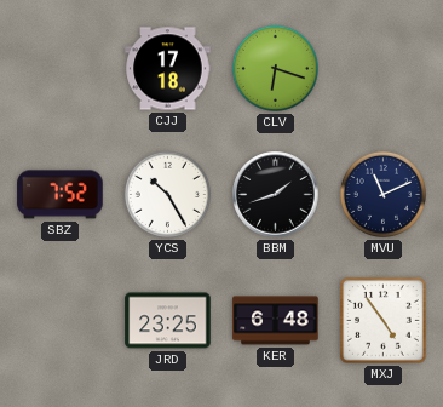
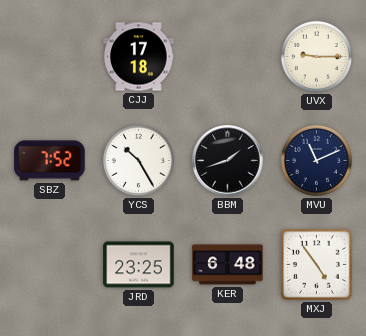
CLV: 6:18 -> none (275, 68)
UVX: none -> 9:15 (316, 56)
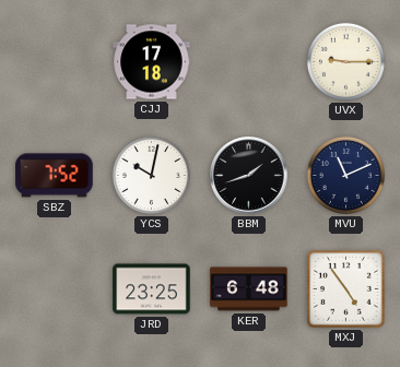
YCS: 10:25 -> 10:02 (151, 175)
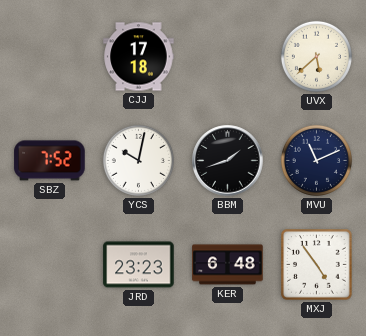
UVX: 9:15 -> 5:38 (316, 56)
JRD: 23:25 -> 23:23 (139, 265)
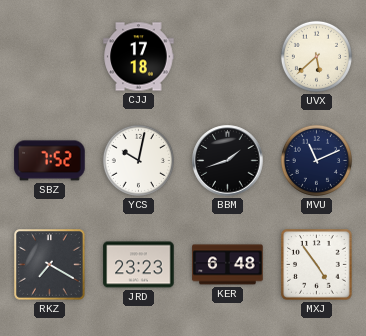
RKZ: none -> 7:20 (50, 265)
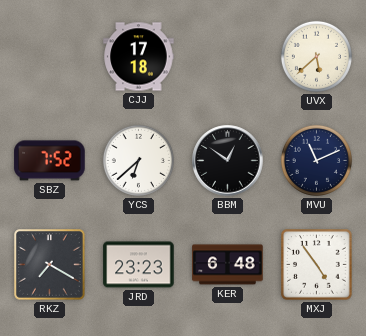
YCS: 10:02 -> 6:38 (138, 160)
BBM: 1:42 -> 12:51 (228, 161)
